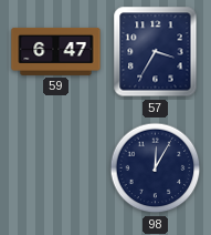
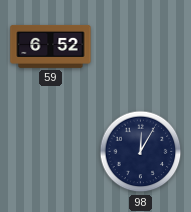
59: 6:47 -> 6:52 (51, 46)
57: 3:35 -> none (156, 52)
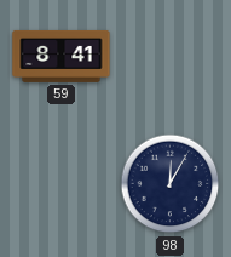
59: 6:52 -> 8:41 (62, 56)
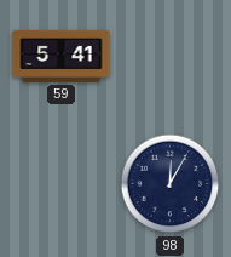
59: 8:41 -> 5:41 (62, 56)
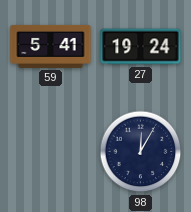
27: none -> 19:24 (141, 47)
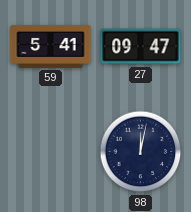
27: 19:24 -> 09:47 (141, 47)
98: 12:05 -> 12:02 (141, 152)
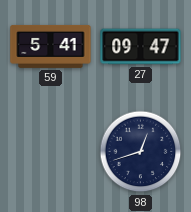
98: 12:02 -> 12:42 (141, 152)
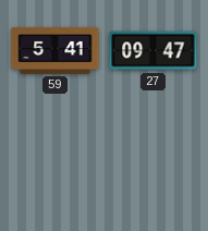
98: 12:42 -> none (141, 152)
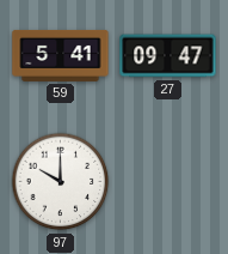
97: none -> 10:00 (61, 182)
